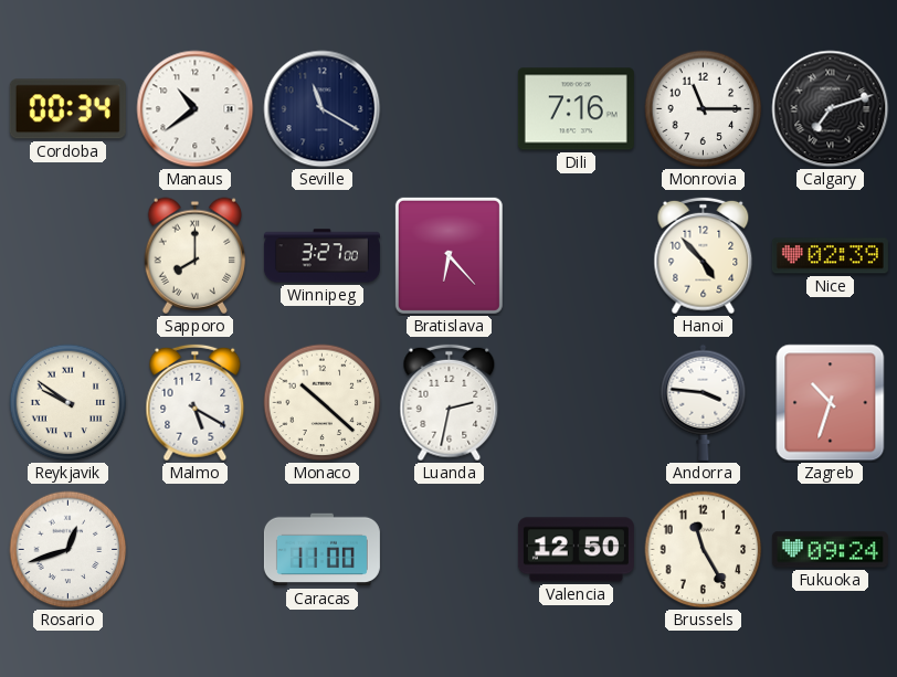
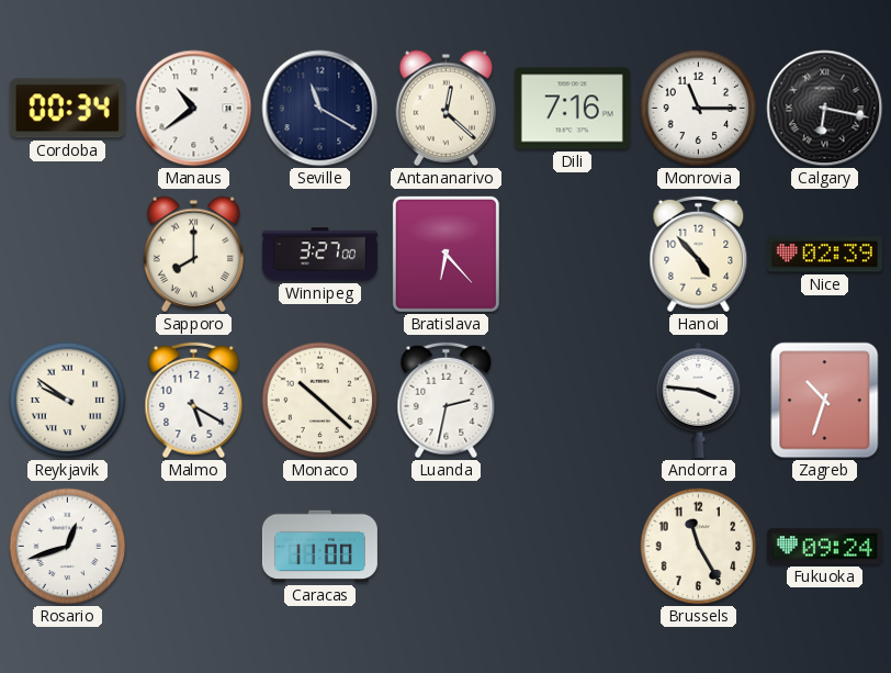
Antananarivo: none -> 12:22 (447, 108)
Calgary: 7:12 -> 6:17 (825, 109)
Valencia: 12:50 -> none (576, 550)
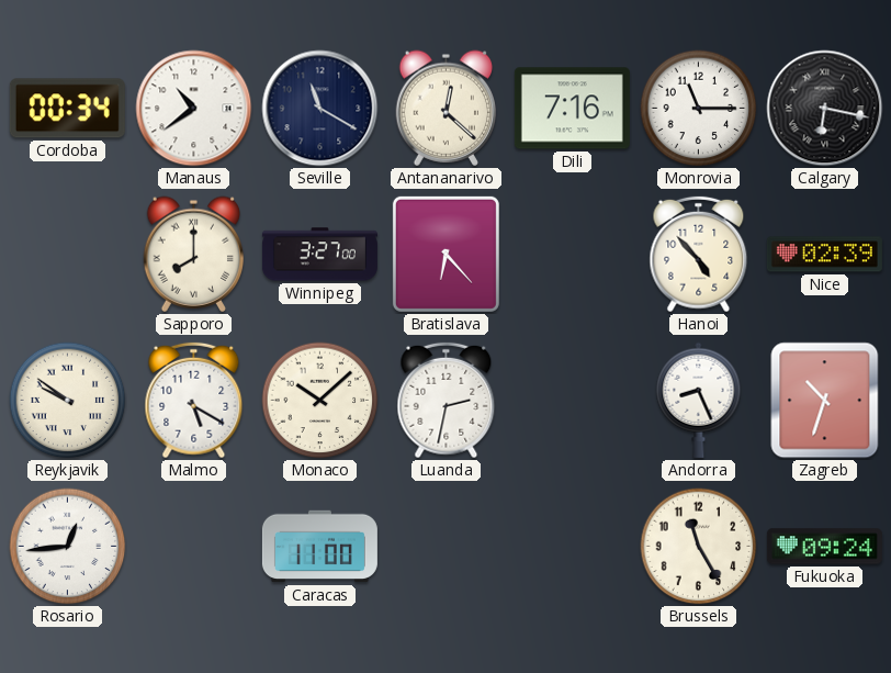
Monaco: 10:22 -> 10:08 (320, 401)
Andorra: 3:46 -> 8:26 (699, 400)
Rosario: 12:42 -> 12:44 (68, 547)
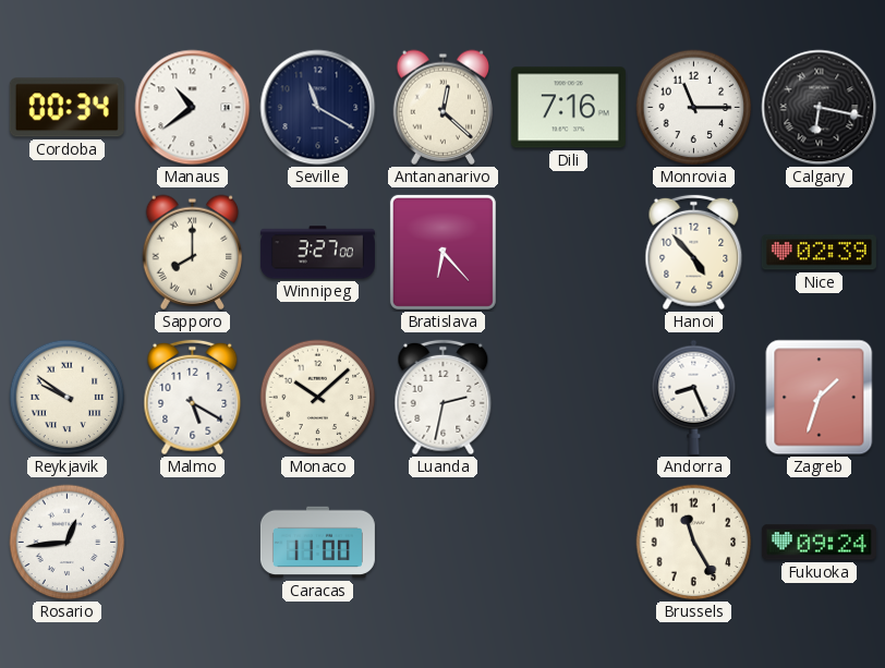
Zagreb: 10:33 -> 1:33 (820, 398)
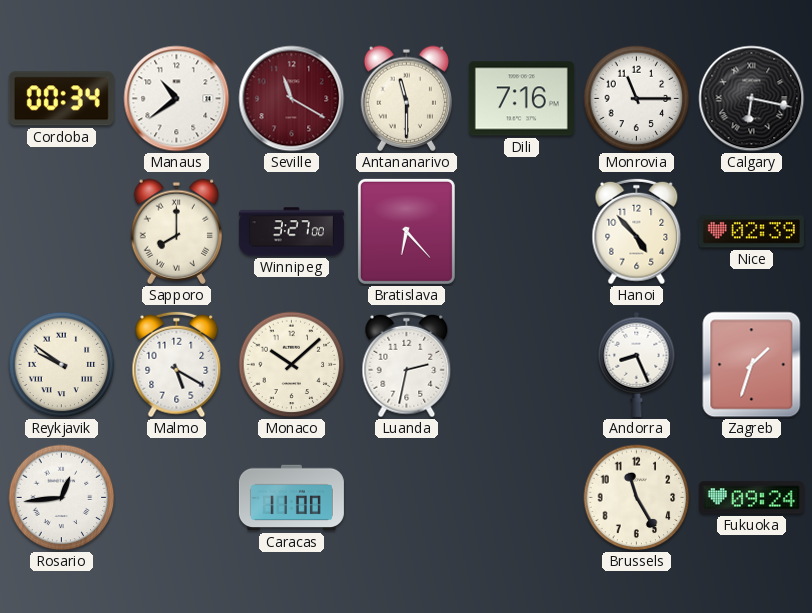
Seville dial: navy -> burgundy (292, 99)
Antananarivo: 12:22 -> 11:30 (407, 98)
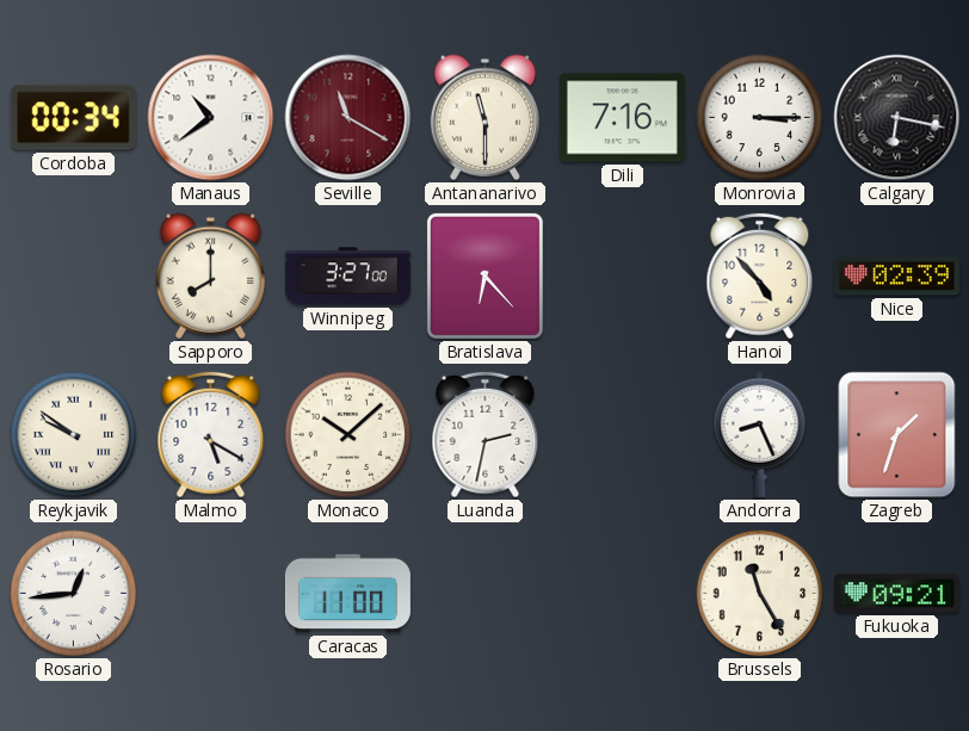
Monrovia: 11:15 -> 3:15 (760, 118)
Fukuoka: 09:24 -> 09:21 (896, 594)
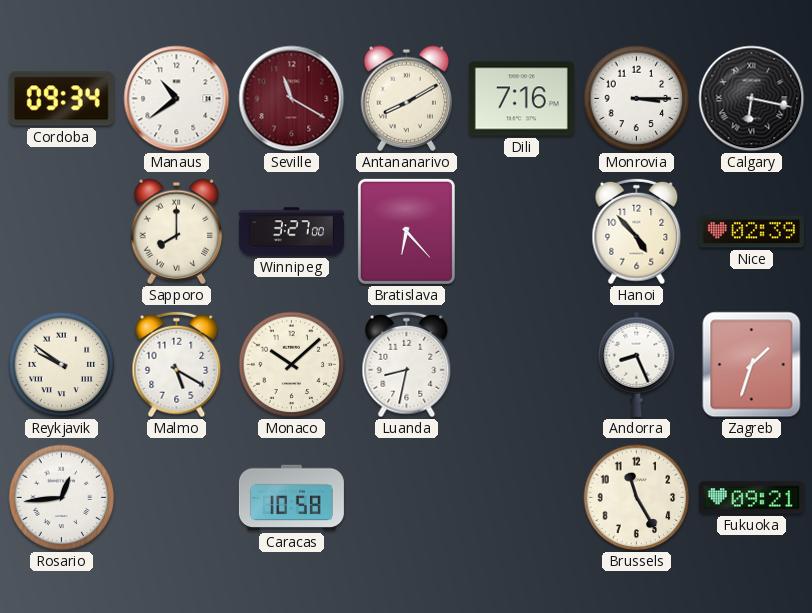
Cordoba: 00:34 -> 09:34 (61, 99)
Antananarivo: 11:30 -> 8:10 (407, 98)
Luanda: 2:32 -> 8:32 (407, 365)
Caracas: 11:00 -> 10:58 (291, 498)
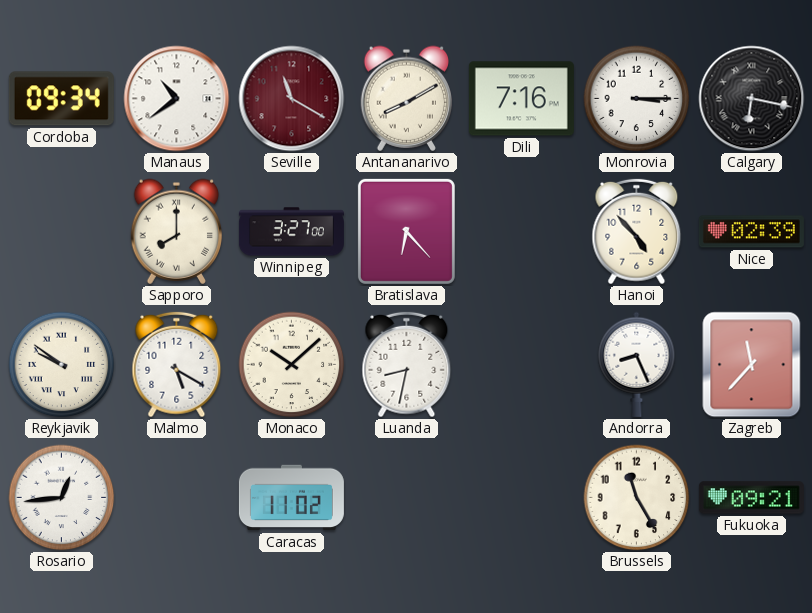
Zagreb: 1:33 -> 11:37 (752, 365)
Caracas: 10:58 -> 11:02 (291, 498)
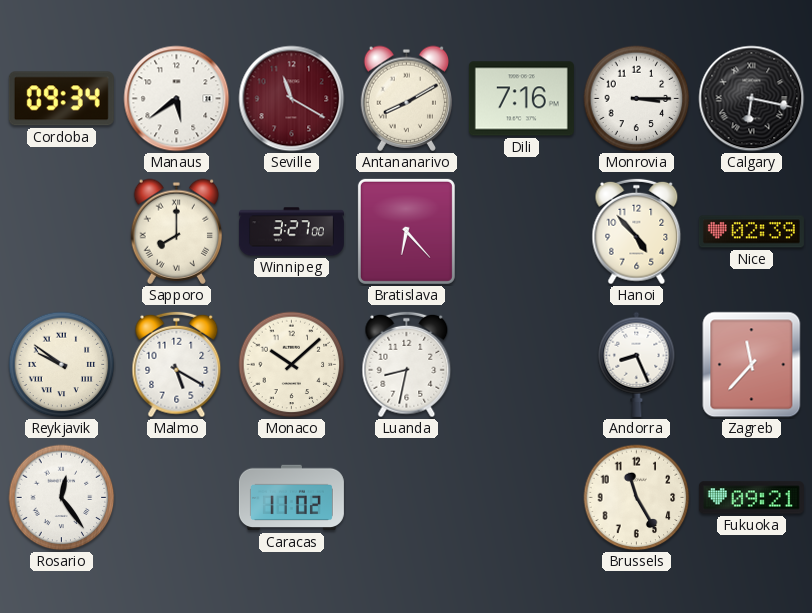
Manaus: 10:39 -> 5:39 (177, 99)
Rosario: 12:44 -> 12:24 (62, 498)
